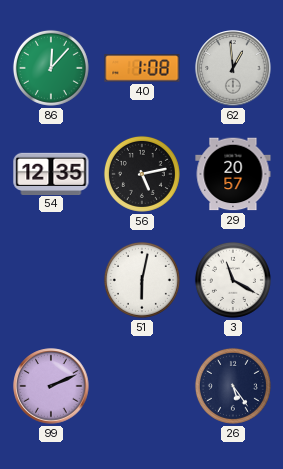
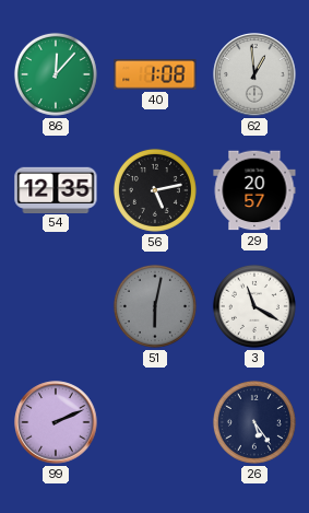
51 dial: white -> grey (155, 306)
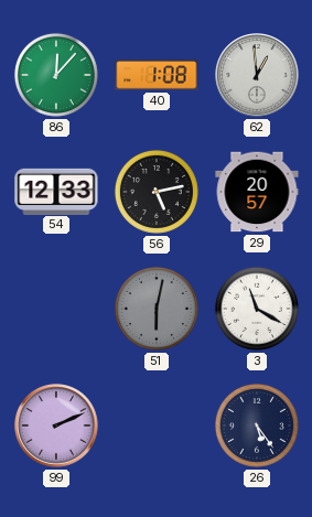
54: 12:35 -> 12:33 (56, 191)
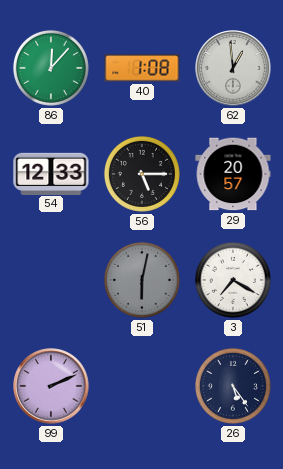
56: 5:13 -> 5:15 (142, 174)
3: 11:20 -> 7:20 (233, 280)
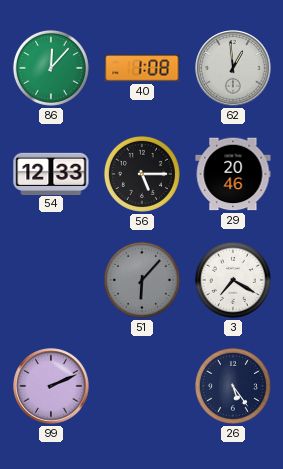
29: 20:57 -> 20:46 (233, 174)
51: 6:02 -> 6:07 (142, 280)
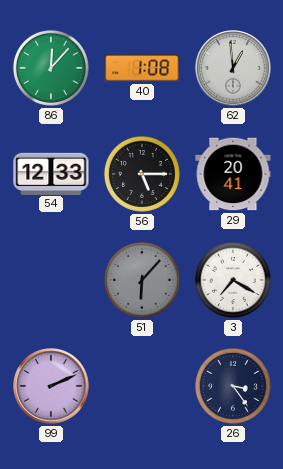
29: 20:46 -> 20:41 (233, 174)
26: 5:24 -> 3:24 (233, 386)
